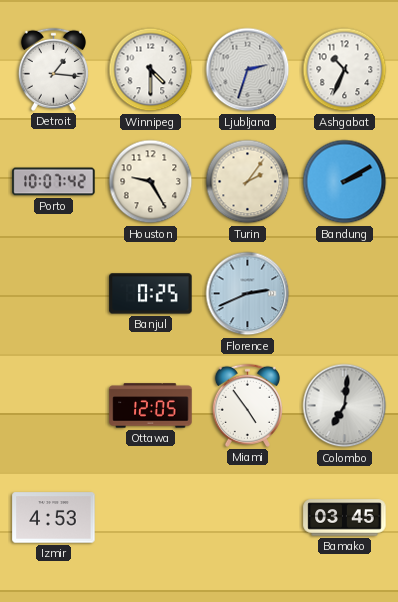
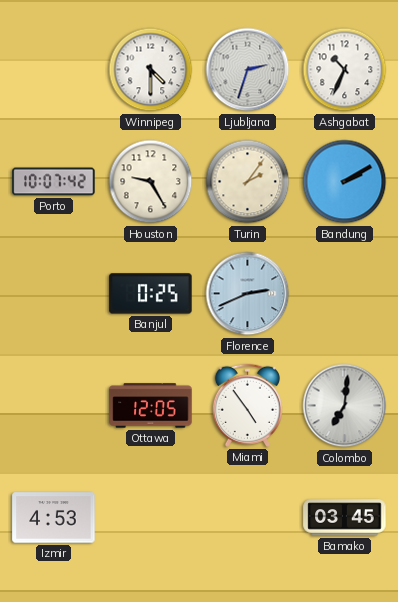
Detroit: 1:16 -> none (53, 69)
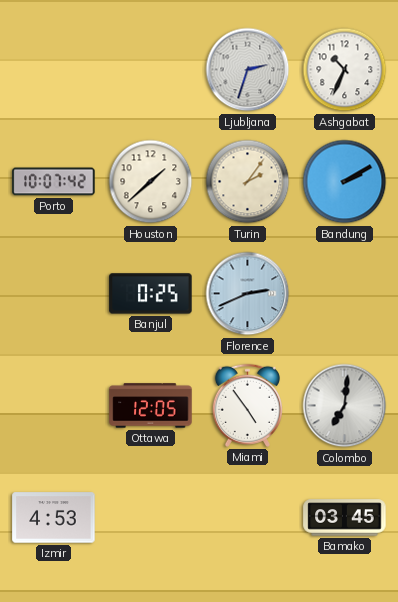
Winnipeg: 4:30 -> none (151, 70)
Houston: 9:25 -> 1:38 (151, 182)
